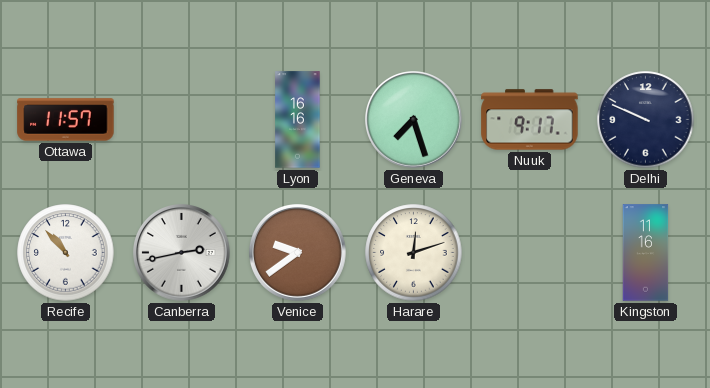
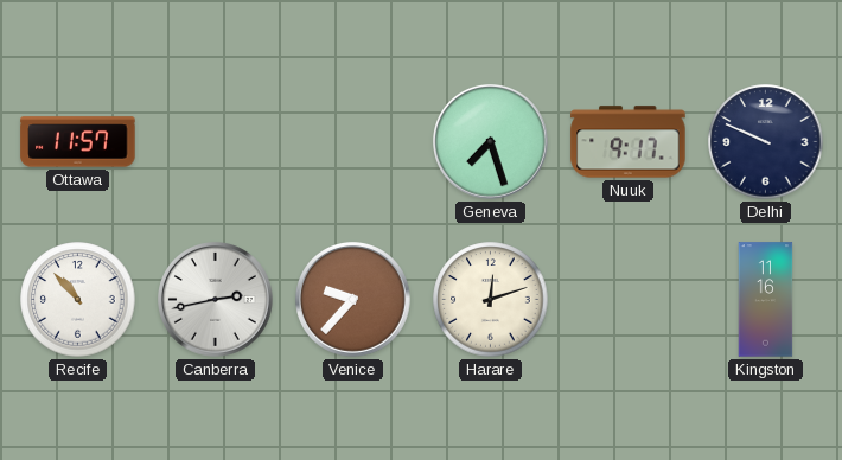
Lyon: 16:16 -> none (298, 120)
Venice: 9:39 -> 9:37 (353, 300)
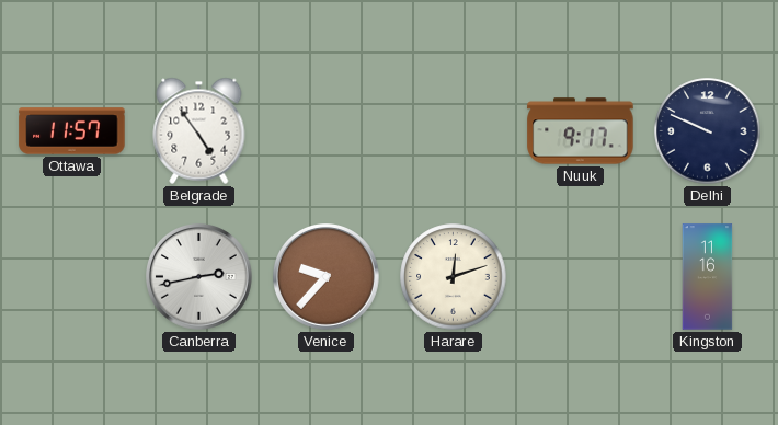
Belgrade: none -> 4:54 (199, 130)
Geneva: 7:27 -> none (491, 142)
Recife: 10:53 -> none (78, 300)
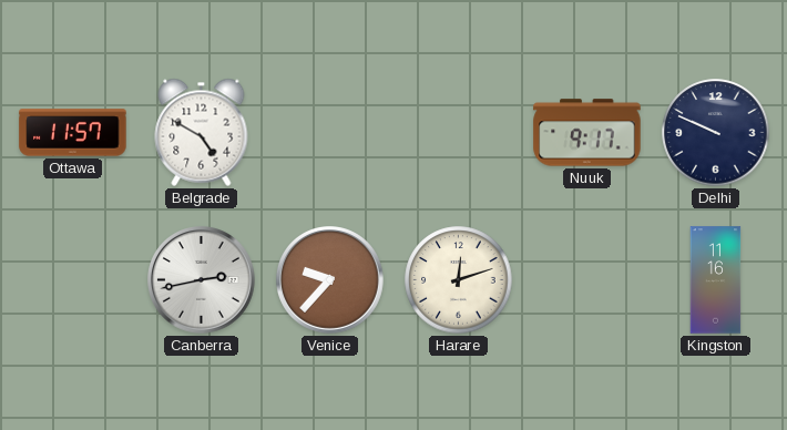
Belgrade: 4:54 -> 4:50 (202, 132)
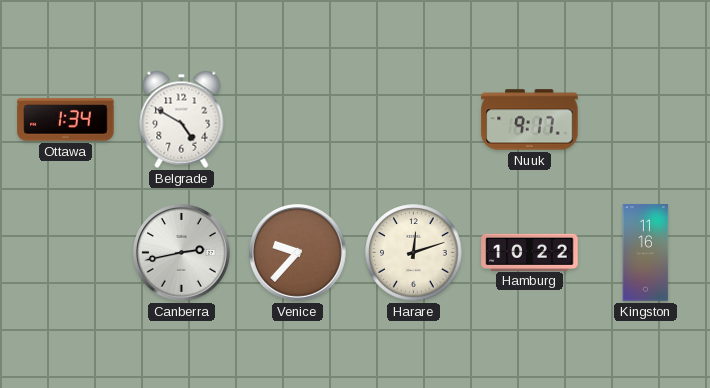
Ottawa: 11:57 -> 1:34 (66, 120)
Delhi: 9:49 -> none (716, 133)
Hamburg: none -> 10:22 (530, 252)
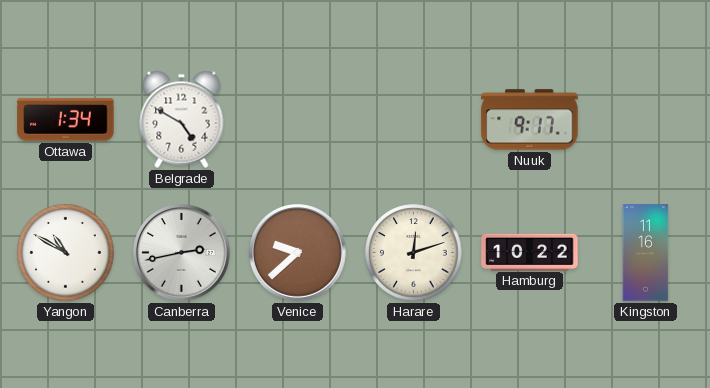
Yangon: none -> 10:50 (66, 253)
Venice: 9:37 -> 9:38 (298, 253)
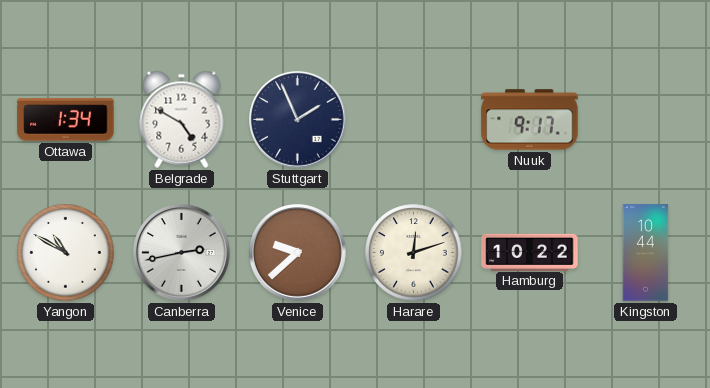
Stuttgart: none -> 1:56 (298, 120)
Kingston: 11:16 -> 10:44 (646, 253)
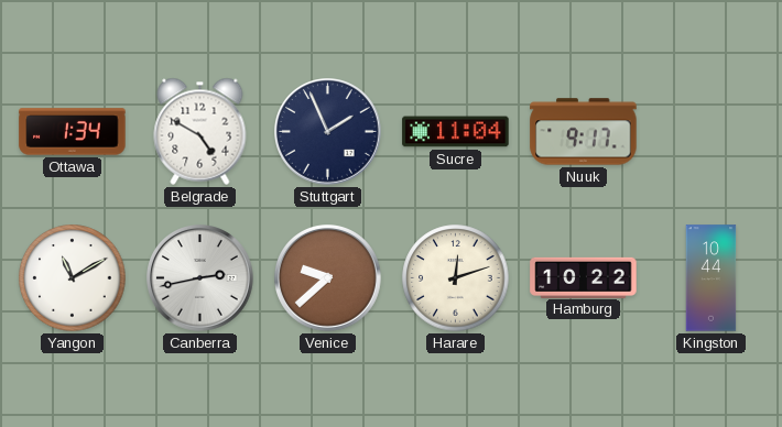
Sucre: none -> 11:04 (456, 132)
Yangon: 10:50 -> 11:10 (73, 278)
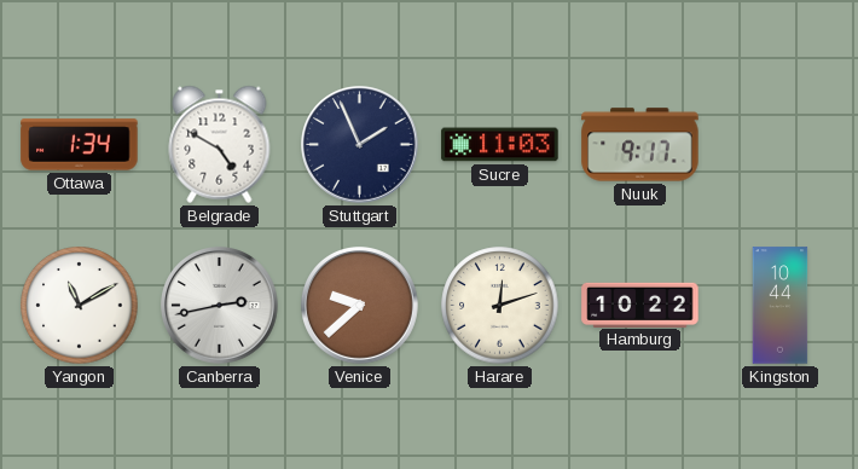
Sucre: 11:04 -> 11:03 (500, 145)
